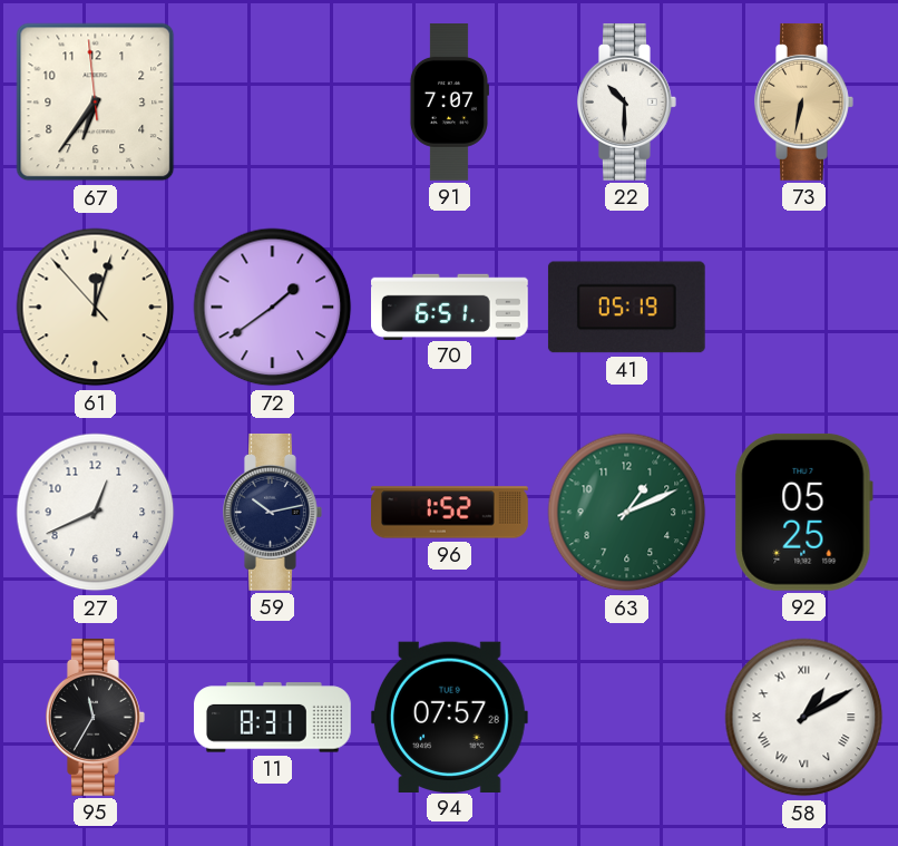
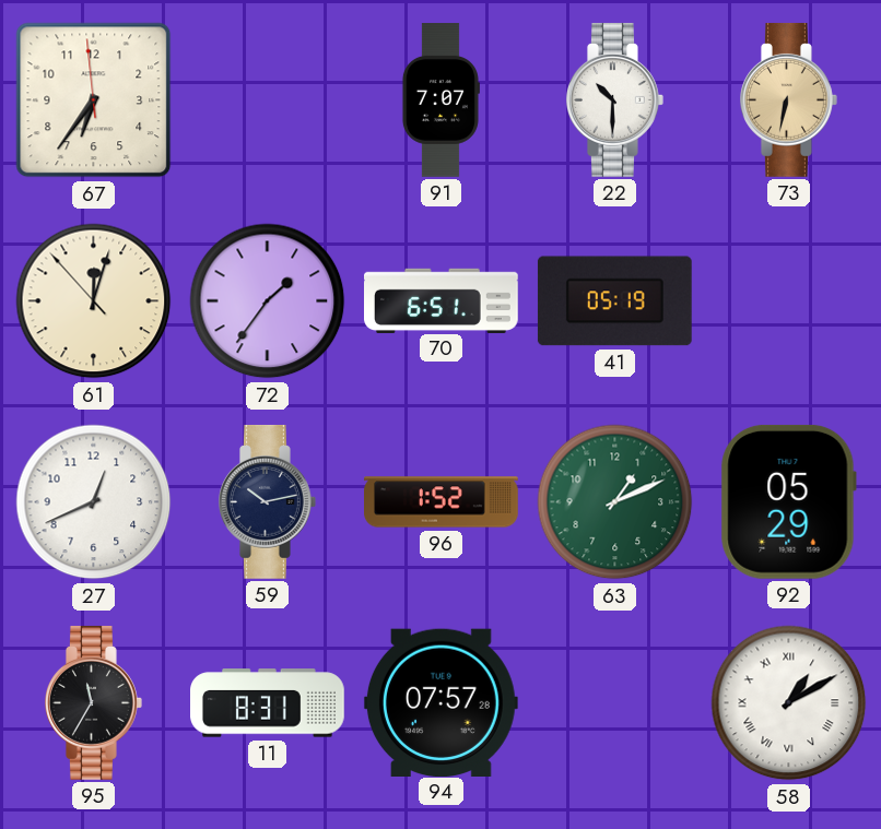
72: 1:39 -> 1:36 (268, 301)
92: 05:25 -> 05:29 (788, 501)
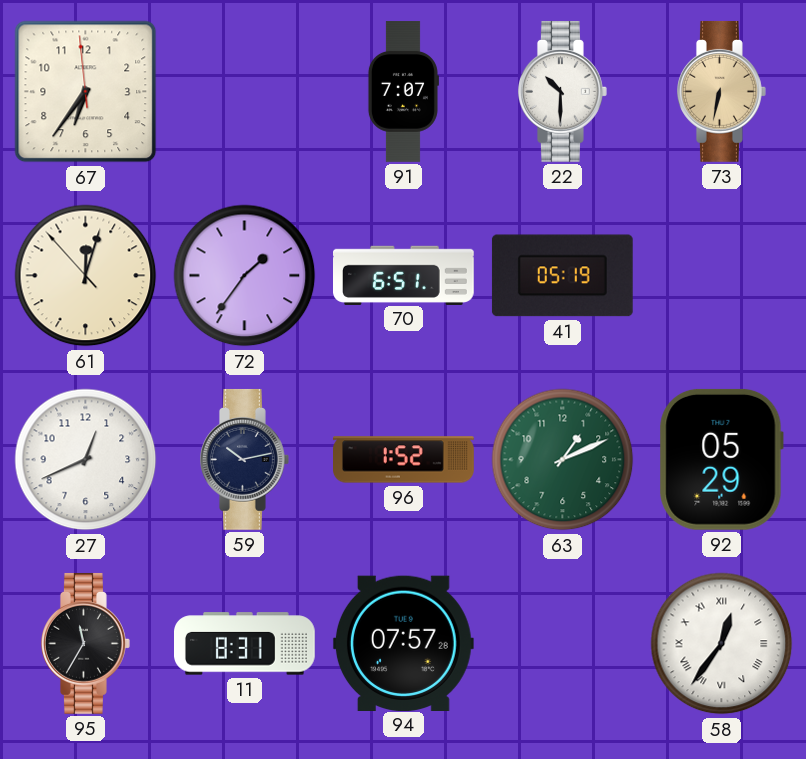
58: 1:10 -> 12:36 (722, 644)
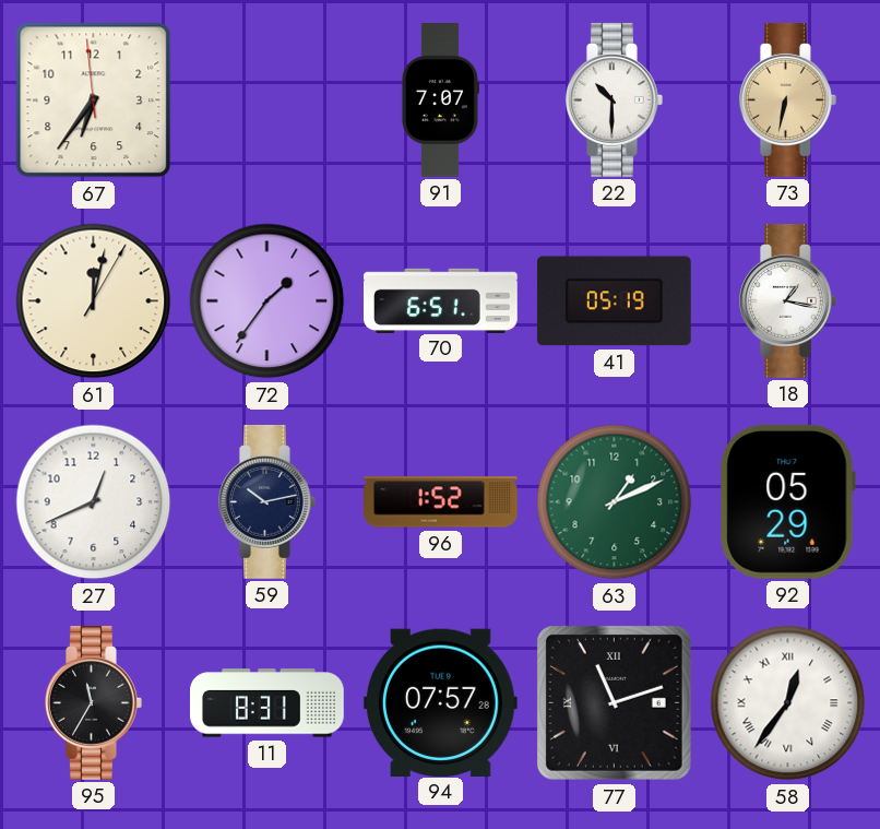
61: 12:02:53 -> 12:02:05 (94, 301)
18: none -> 1:17 (788, 300)
77: none -> 11:12 (614, 702)
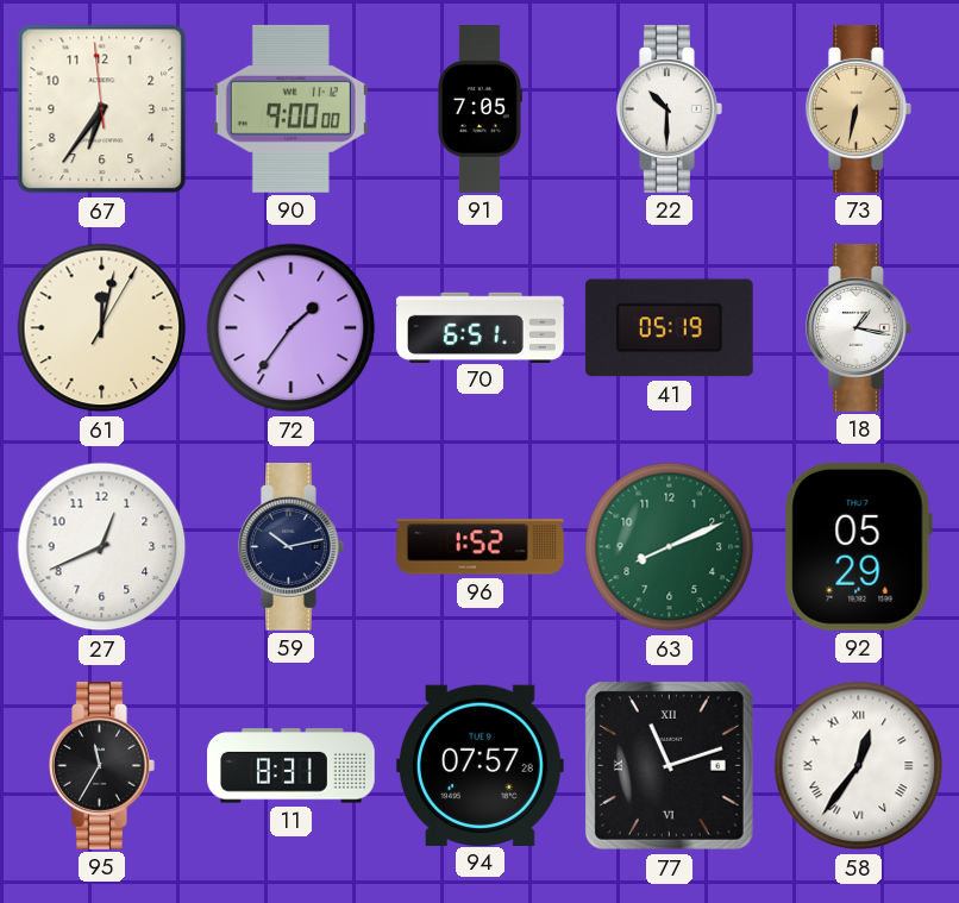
90: none -> 9:00 (290, 108)
91: 7:07 -> 7:05 (479, 109)
63: 1:11 -> 8:11 (670, 547)
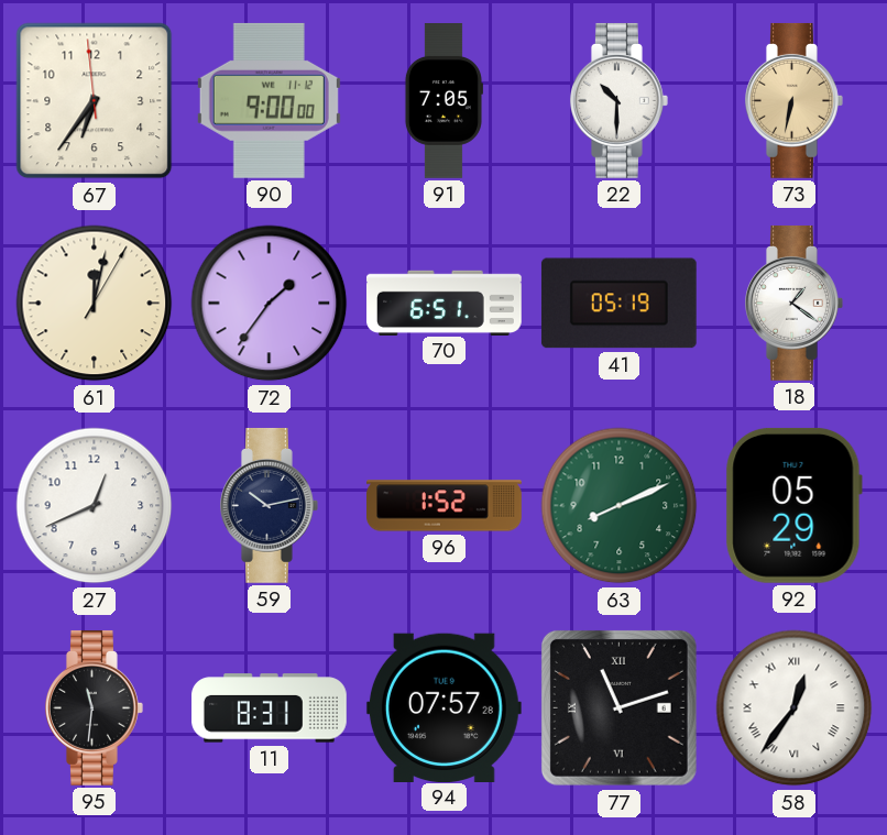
18: 1:17 -> 1:21 (795, 303)
95: 11:35 -> 11:31 (95, 707)
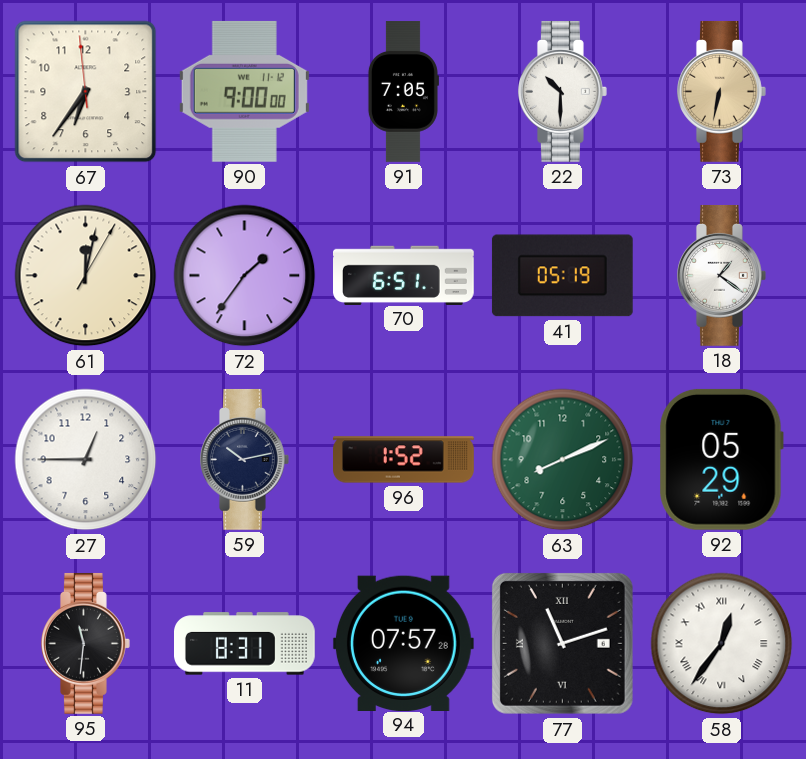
27: 12:41 -> 12:45 (86, 460)
